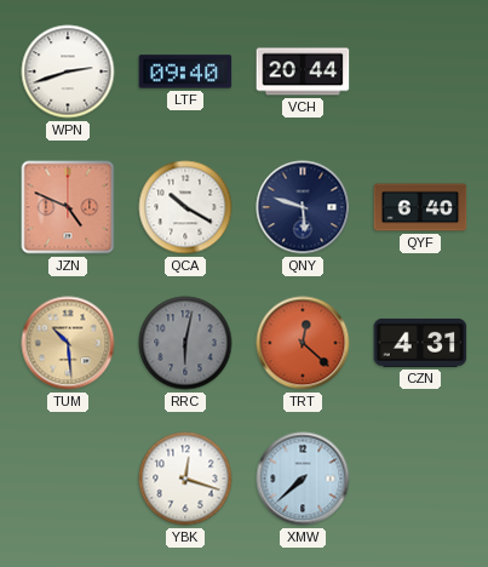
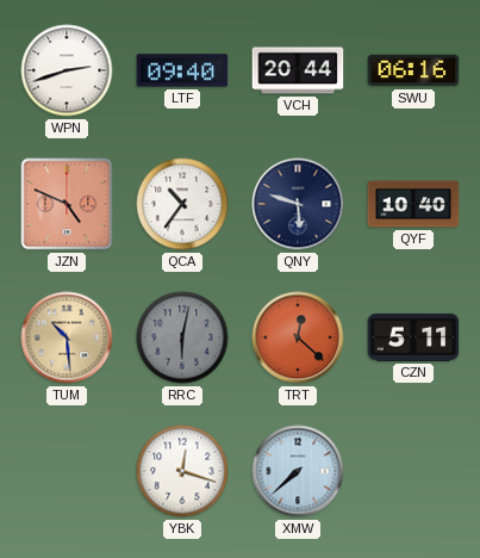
SWU: none -> 06:16 (413, 70)
QCA: 10:20 -> 10:36 (182, 204)
QYF: 6:40 -> 10:40 (413, 204)
CZN: 4:31 -> 5:11 (413, 337)
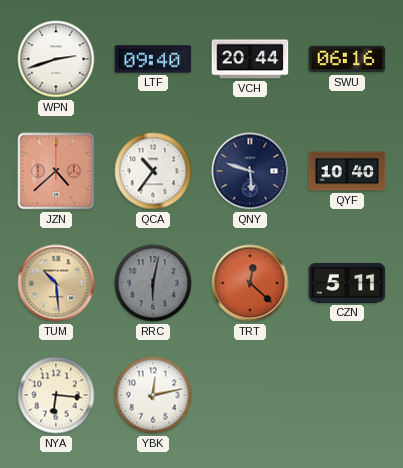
JZN: 4:49 -> 4:38 (56, 171)
NYA: none -> 6:16 (56, 395)
YBK: 12:18 -> 12:13 (153, 395)
XMW: 7:38 -> none (298, 471)
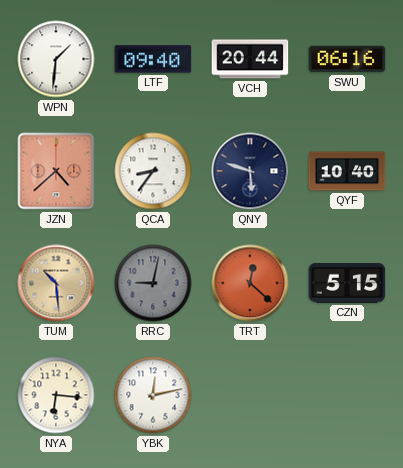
WPN: 2:42 -> 1:31 (56, 59)
QCA: 10:36 -> 8:36 (153, 171)
RRC: 6:02 -> 9:02 (153, 283)
CZN: 5:11 -> 5:15 (347, 283)
